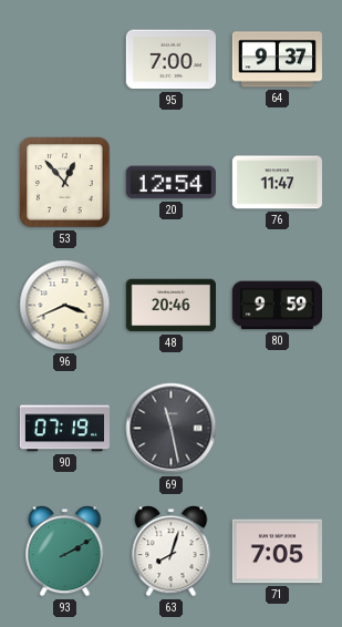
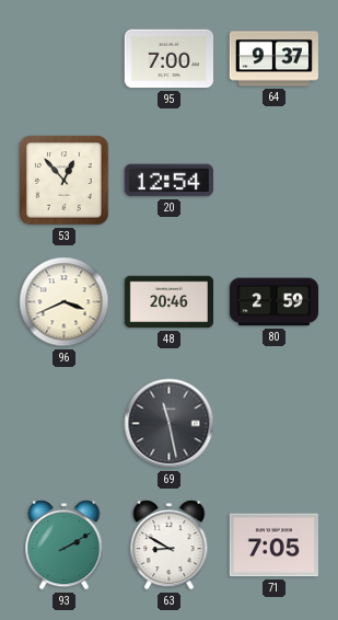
76: 11:47 -> none (277, 183)
80: 9:59 -> 2:59 (273, 302)
90: 07:19 -> none (64, 429)
63: 8:03 -> 8:50 (170, 546)
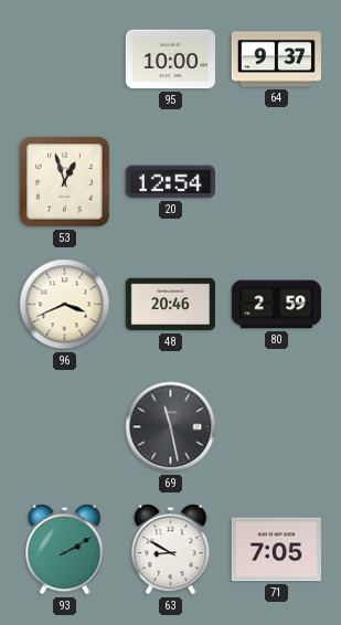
95: 7:00 -> 10:00 (170, 60)
53: 12:53 -> 12:57 (65, 182)
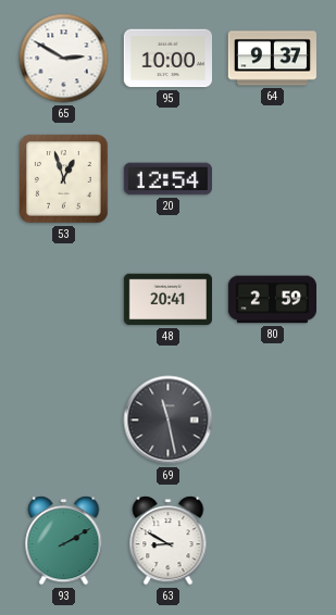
65: none -> 2:50 (64, 59)
96: 3:41 -> none (65, 305)
48: 20:46 -> 20:41 (167, 300)
71: 7:05 -> none (276, 550)
